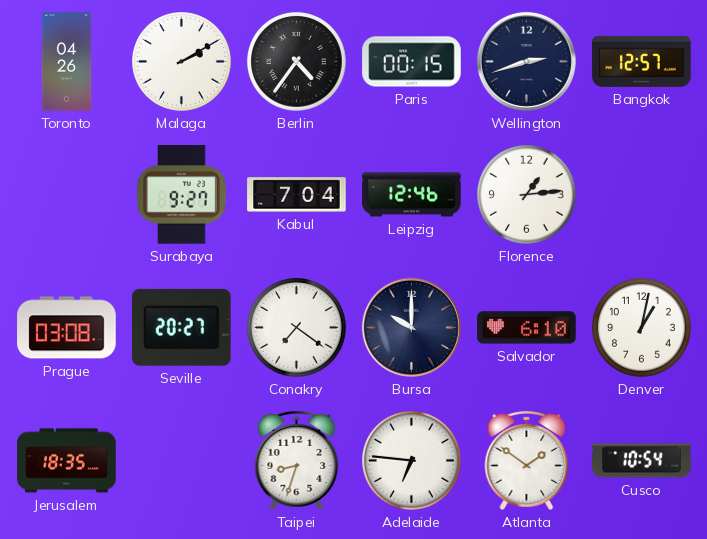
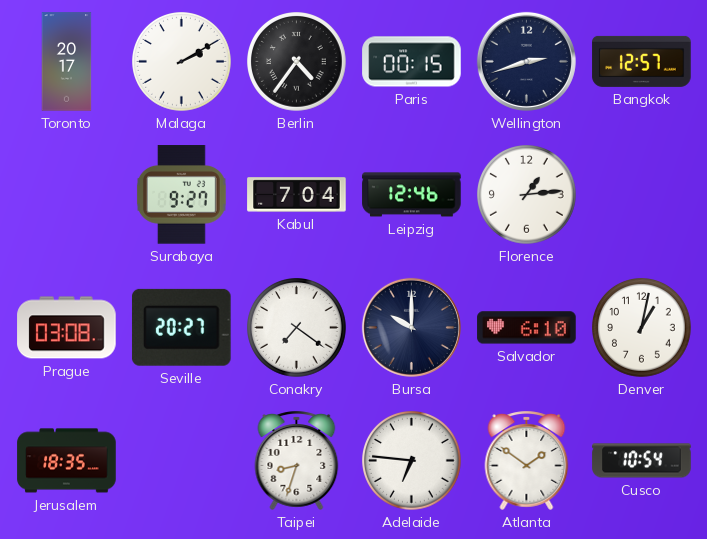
Toronto: 04:26 -> 20:17 (67, 62)
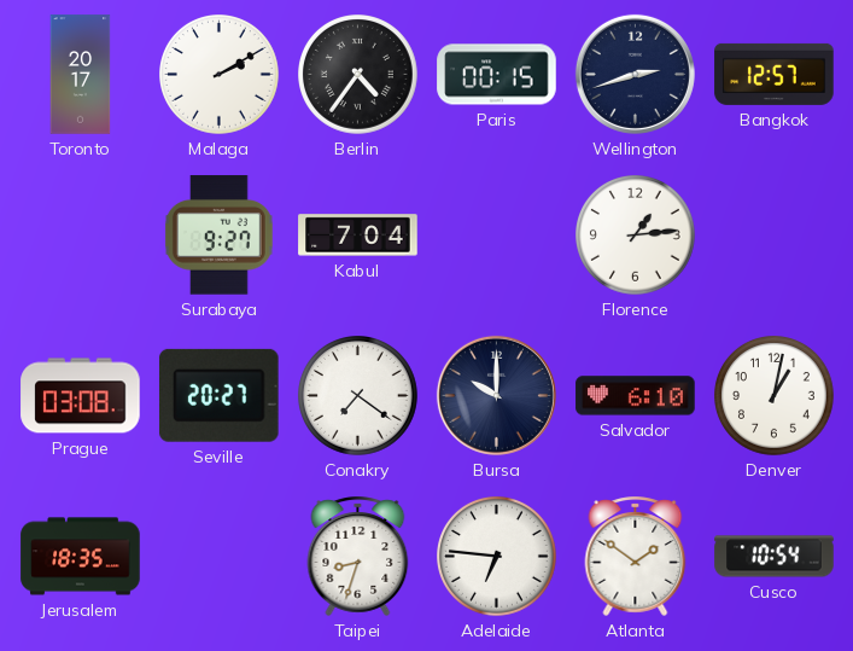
Leipzig: 12:46 -> none (412, 195)
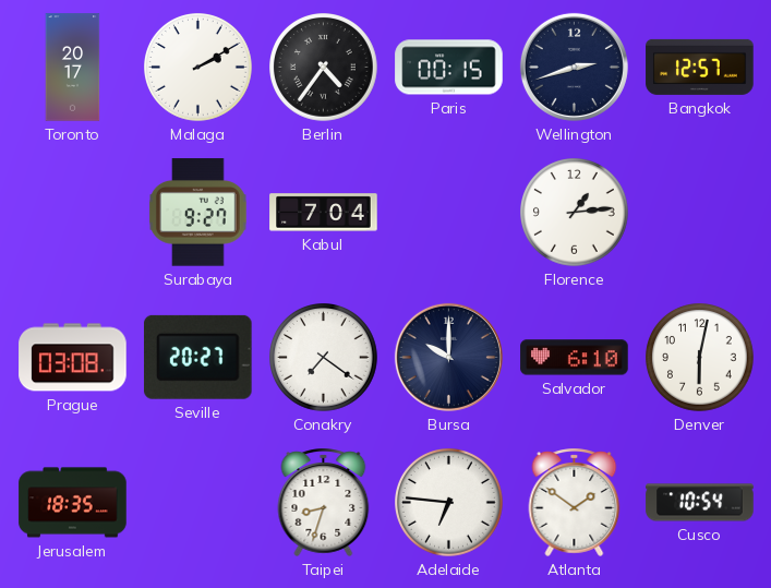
Denver: 1:02 -> 6:02 (700, 358)
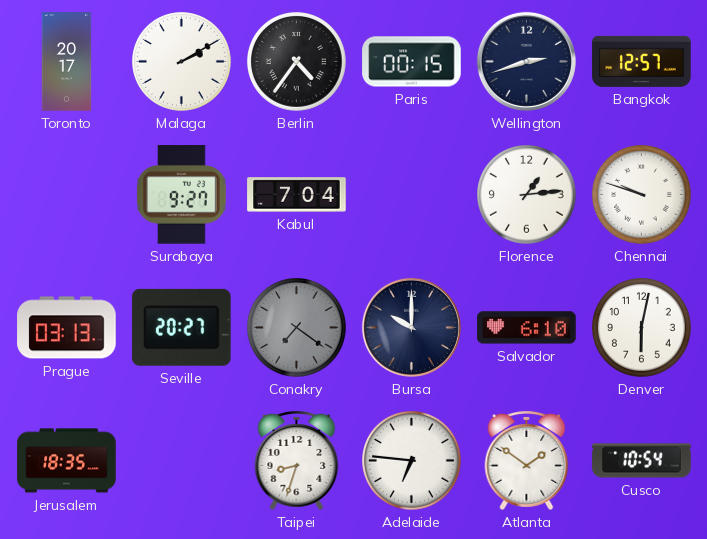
Chennai: none -> 9:48 (642, 195)
Prague: 03:08 -> 03:13 (67, 328)
Conakry dial: white -> grey (297, 328)
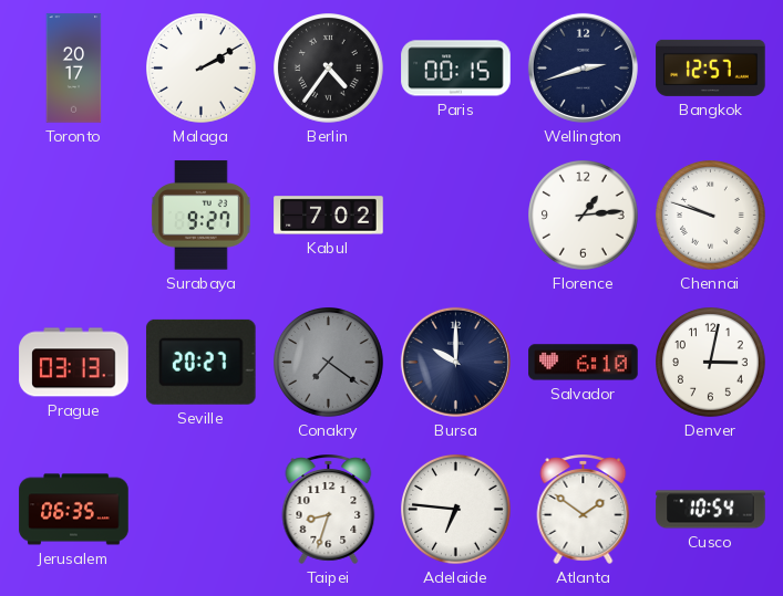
Kabul: 7:04 -> 7:02 (329, 216)
Denver: 6:02 -> 3:02 (711, 363)
Jerusalem: 18:35 -> 06:35 (74, 510)
